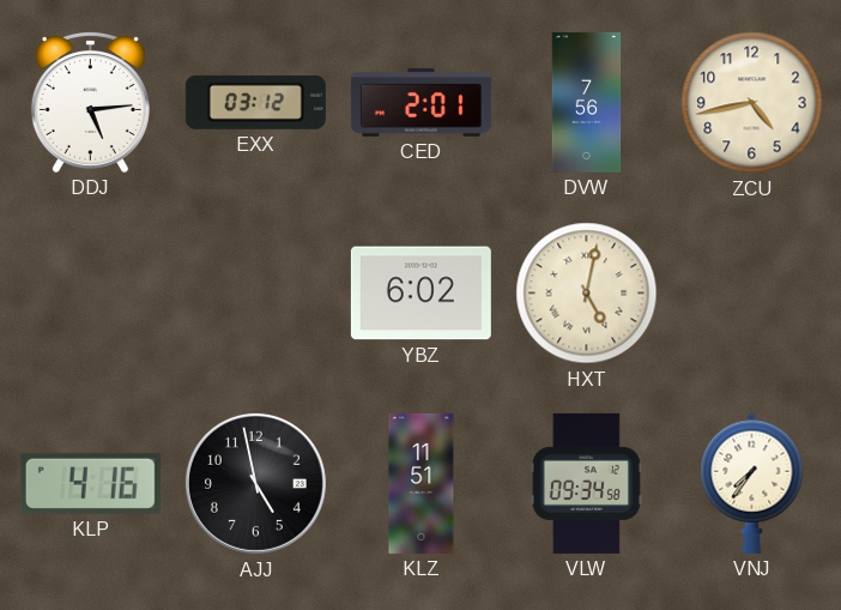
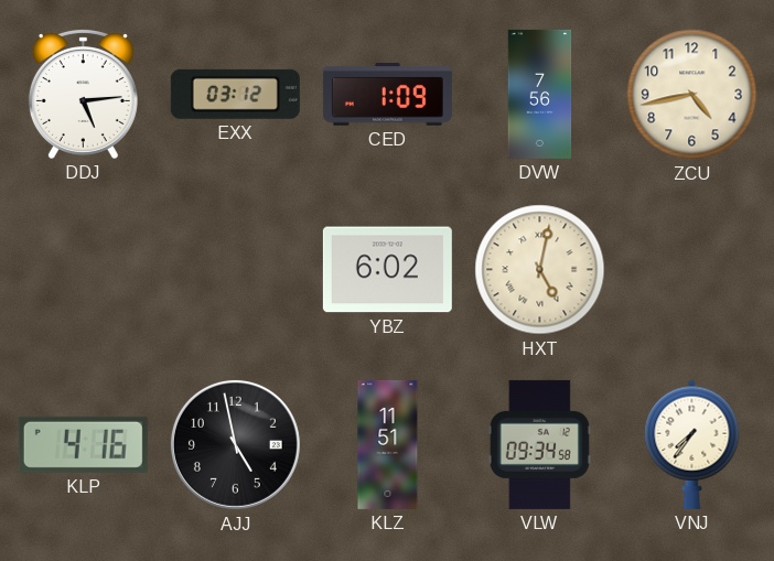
CED: 2:01 -> 1:09 (387, 95)
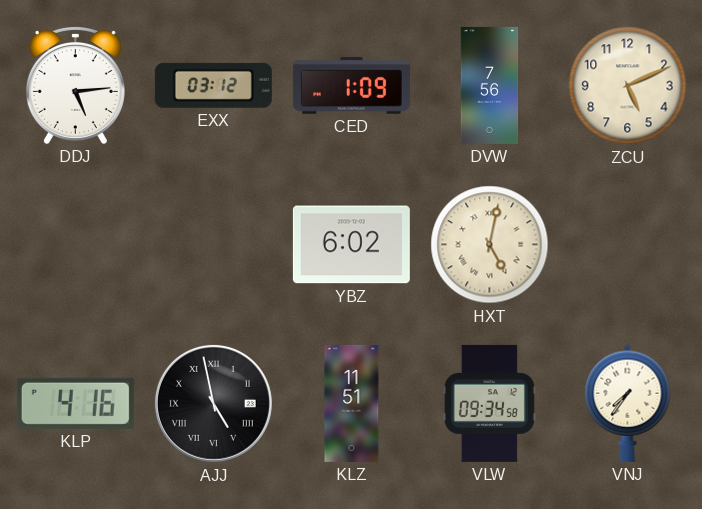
ZCU: 4:43 -> 5:11 (628, 86)
AJJ numerals: Arabic -> Roman (213, 403)
